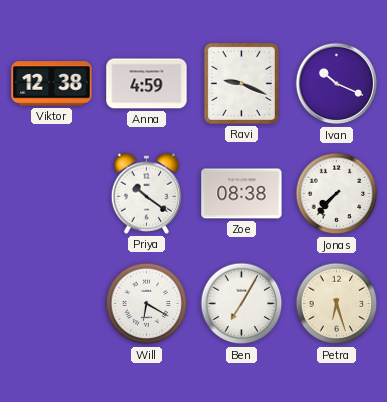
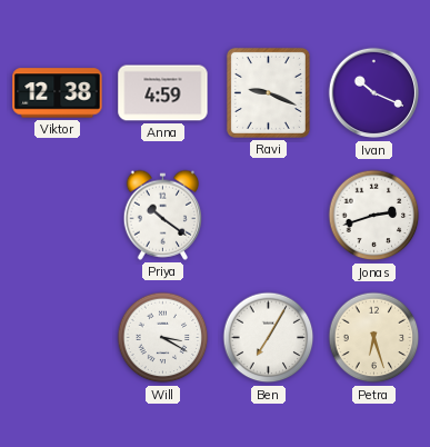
Zoe: 08:38 -> none (242, 194)
Jonas: 7:37 -> 2:42 (374, 216)
Will: 6:20 -> 3:20 (163, 338)
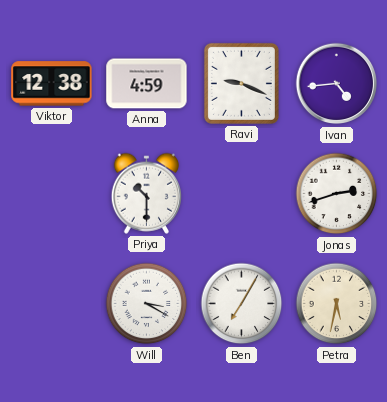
Ivan: 10:19 -> 4:44 (337, 84)
Priya: 10:21 -> 10:30 (146, 193)
Petra: 6:27 -> 5:32 (337, 304)
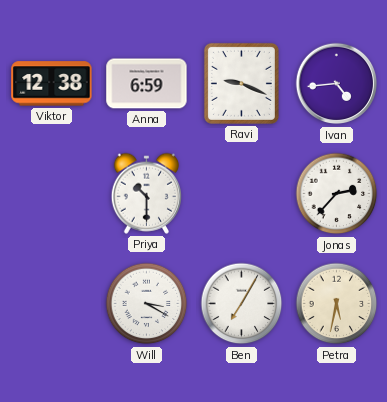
Anna: 4:59 -> 6:59 (147, 84)
Jonas: 2:42 -> 2:37 (337, 194)
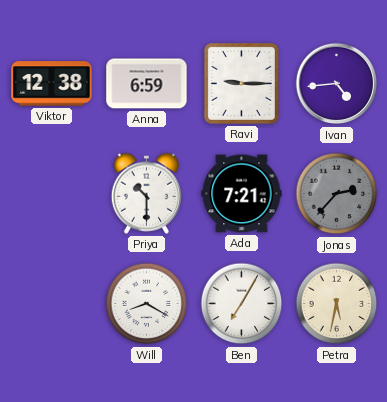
Ravi: 9:19 -> 9:15 (241, 83)
Ada: none -> 7:21 (242, 194)
Jonas dial: white -> grey (337, 194)
Will: 3:20 -> 8:20 (147, 304)
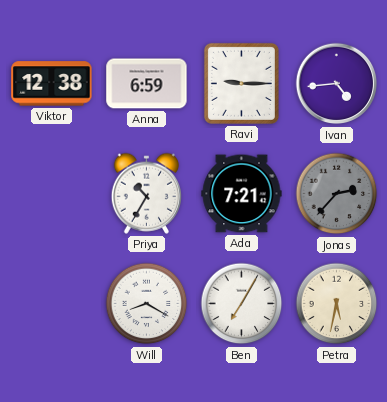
Priya: 10:30 -> 10:35 (146, 193)
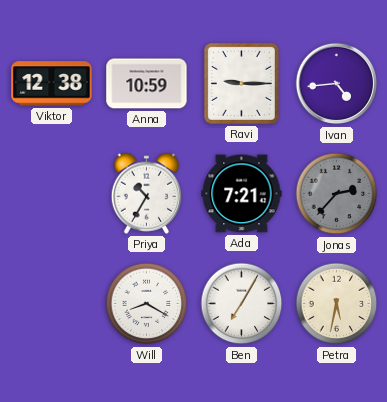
Anna: 6:59 -> 10:59 (147, 84)
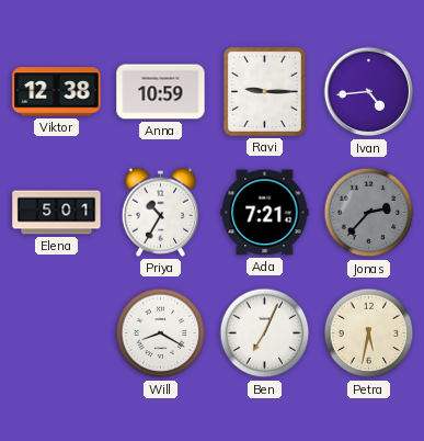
Elena: none -> 5:01 (57, 213)
Ben: 7:05 -> 7:04 (265, 333)
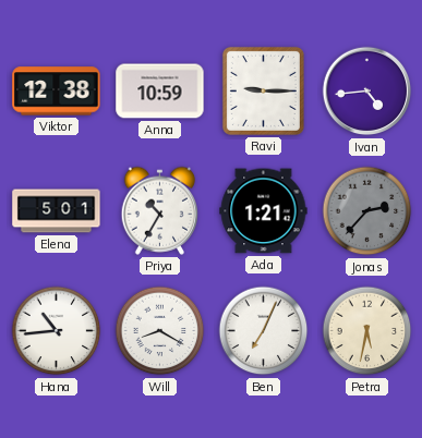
Ada: 7:21 -> 1:21 (264, 211)
Hana: none -> 10:44 (57, 331)
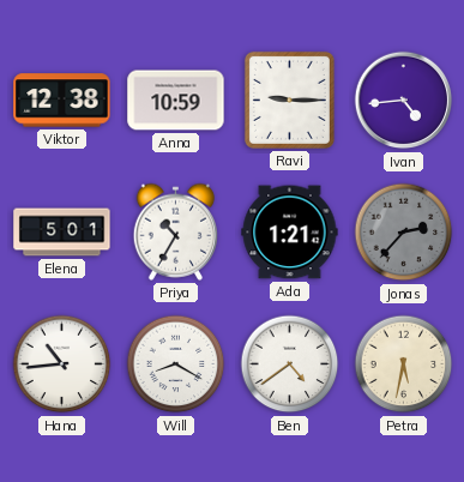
Ben: 7:04 -> 4:39 (290, 364)
